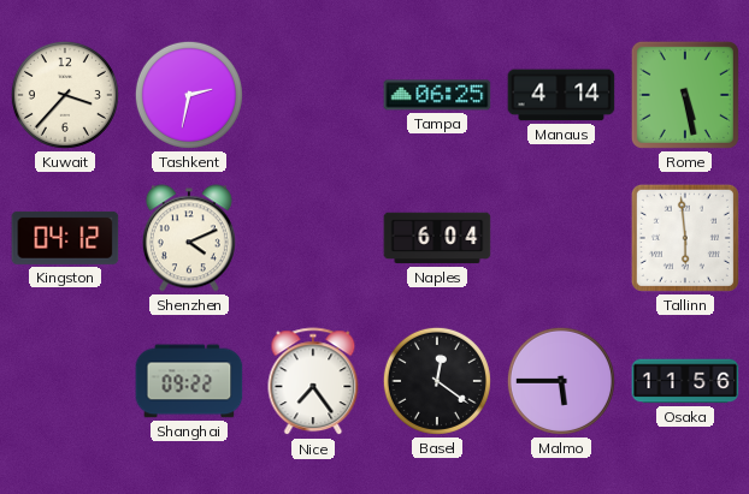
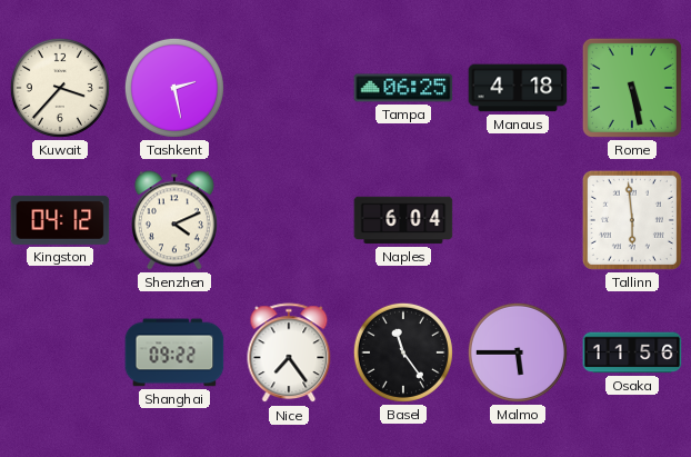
Tashkent: 2:32 -> 2:28 (174, 88)
Manaus: 4:14 -> 4:18 (518, 88)
Basel: 12:21 -> 11:24 (403, 352)
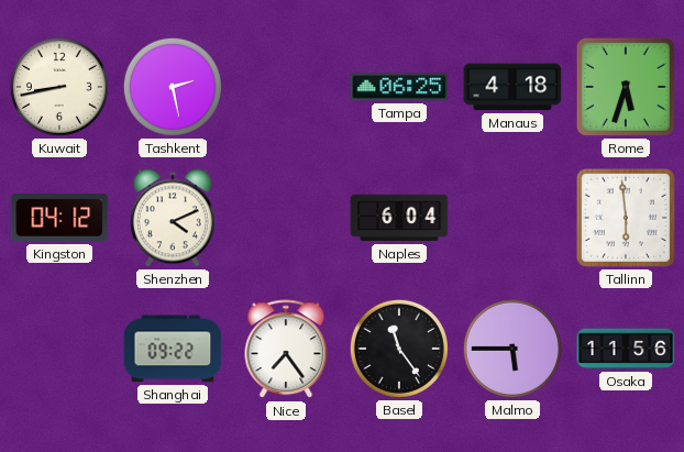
Kuwait: 3:37 -> 8:43 (59, 87)
Rome: 5:28 -> 5:33 (626, 87)
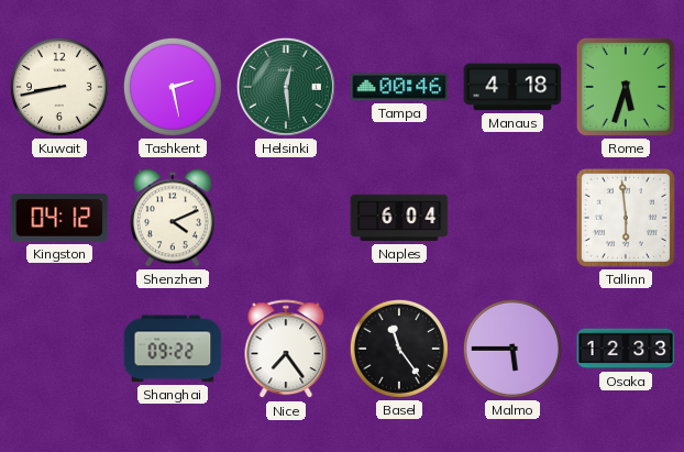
Helsinki: none -> 12:29 (286, 87)
Tampa: 06:25 -> 00:46 (399, 87)
Osaka: 11:56 -> 12:33 (626, 349)
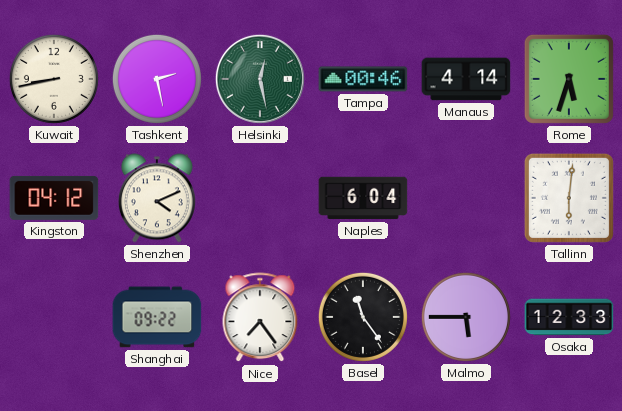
Helsinki: 12:29 -> 12:28 (260, 79)
Manaus: 4:18 -> 4:14 (466, 79)
Tallinn: 5:59 -> 6:01 (569, 198)
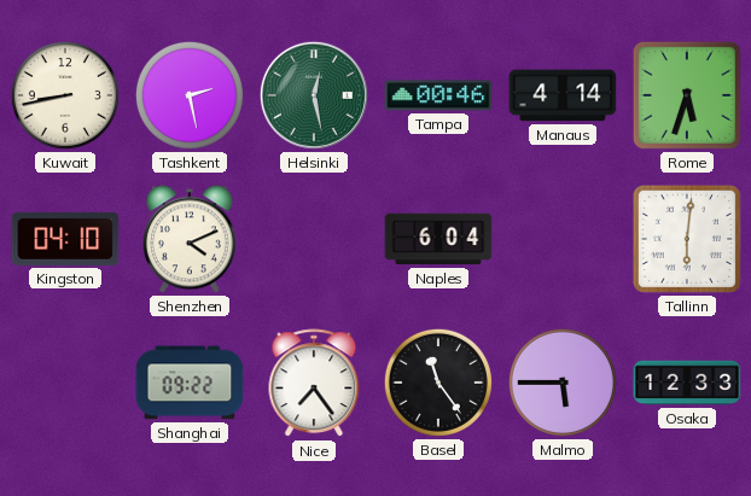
Kingston: 04:12 -> 04:10 (65, 239)
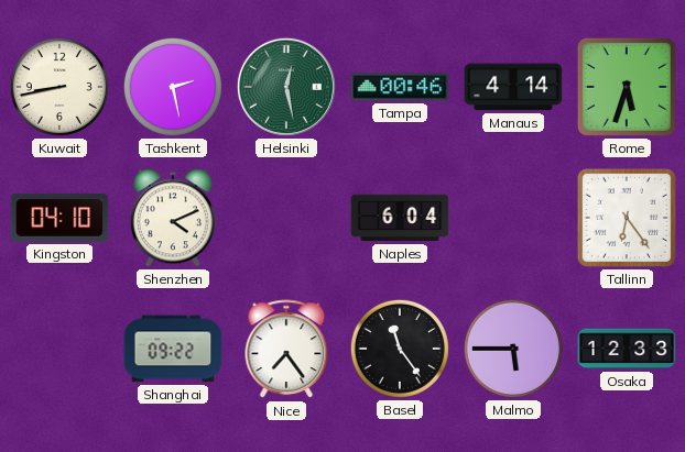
Tallinn: 6:01 -> 6:24 (627, 218)
